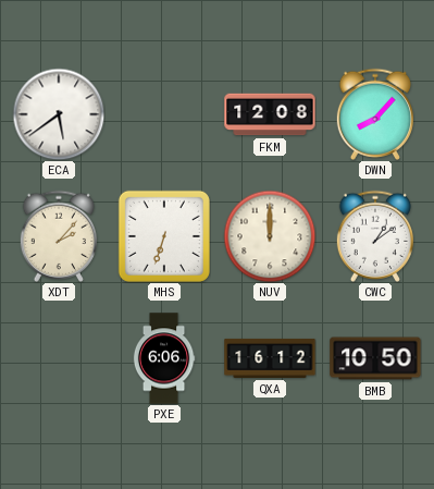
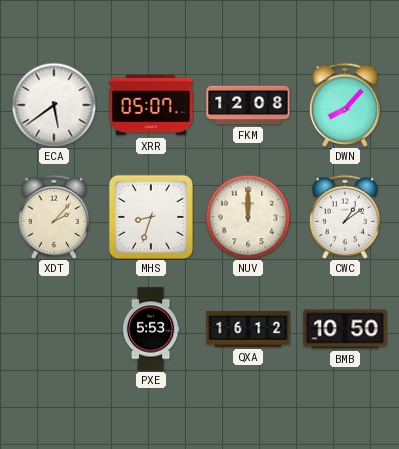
XRR: none -> 05:07 (151, 105)
MHS: 6:33 -> 8:33 (151, 217)
PXE: 6:06 -> 5:53 (151, 329)
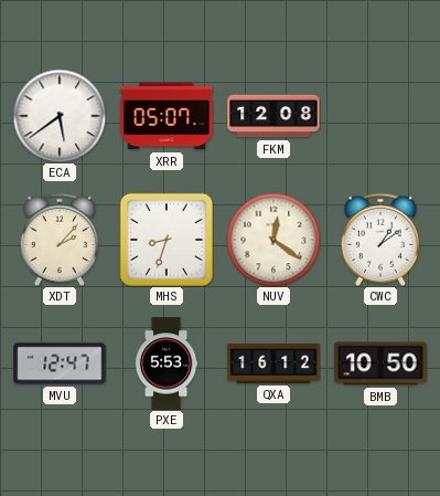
DWN: 8:07 -> none (344, 105)
NUV: 12:00 -> 12:21 (273, 240)
MVU: none -> 12:47 (60, 363)
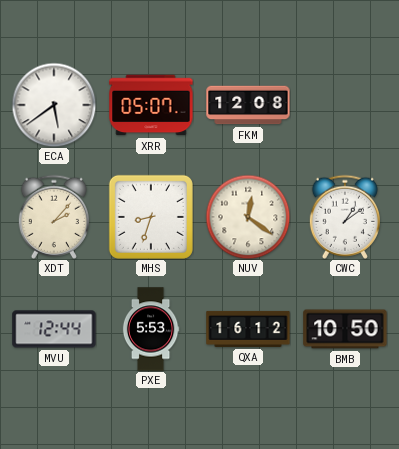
MVU: 12:47 -> 12:44 (54, 329)
